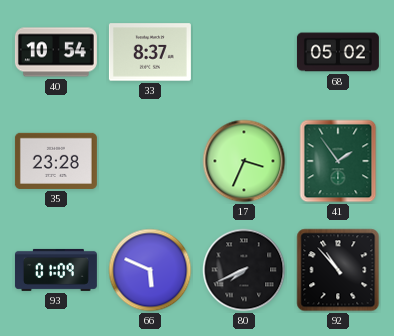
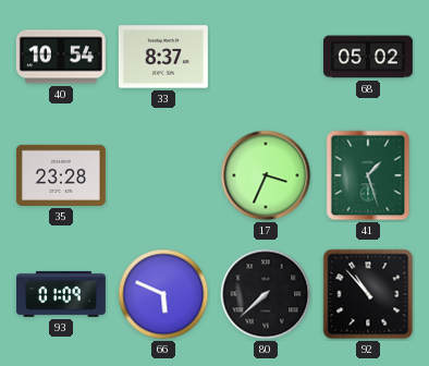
41: 1:54 -> 1:27 (368, 175)
80: 7:41 -> 7:38 (266, 294)
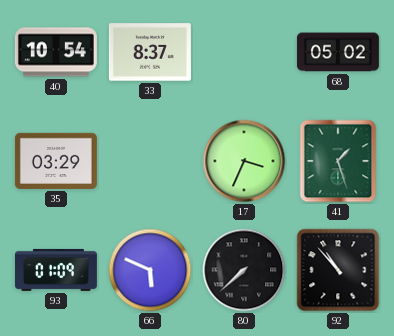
35: 23:28 -> 03:29 (56, 161)
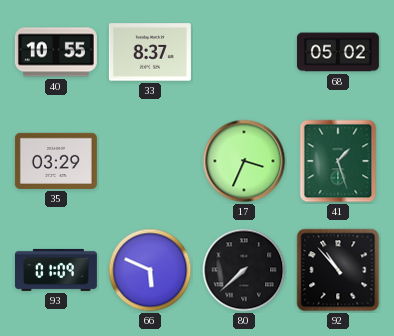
40: 10:54 -> 10:55 (56, 52)
